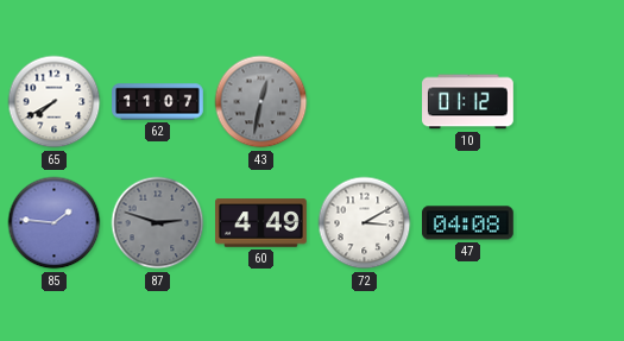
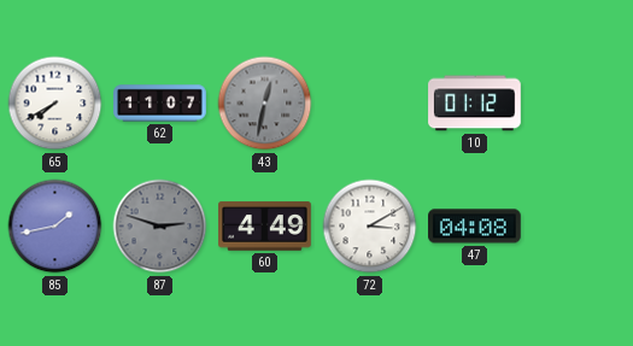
85: 1:46 -> 1:43 (55, 227)
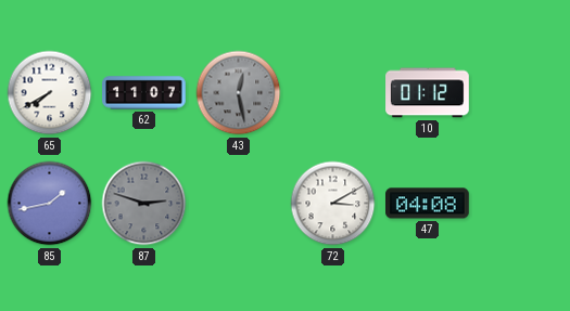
43: 12:32 -> 12:28 (239, 93)
60: 4:49 -> none (265, 227)
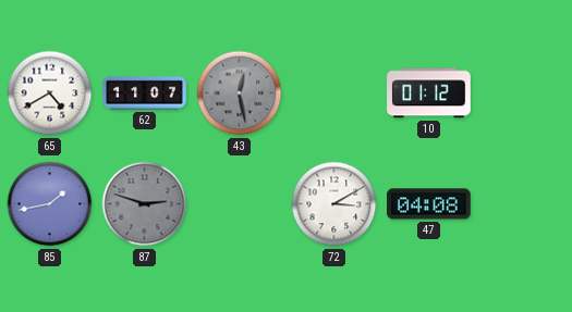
65: 7:40 -> 4:40 (50, 93)
